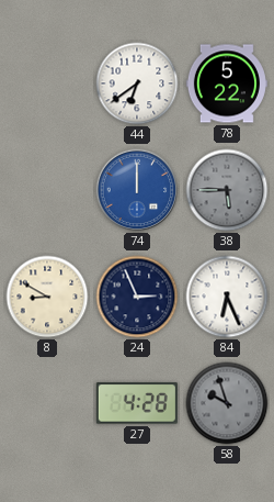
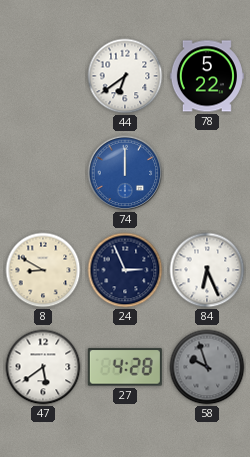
38: 5:45 -> none (227, 190)
47: none -> 5:39 (43, 367)
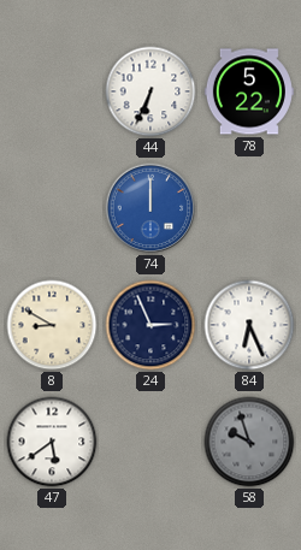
44: 6:39 -> 6:34 (150, 91)
27: 4:28 -> none (125, 367)
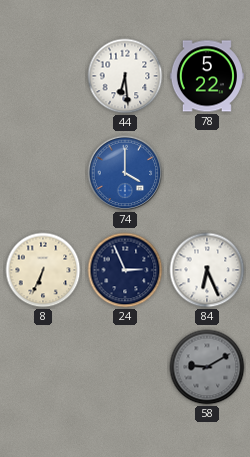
44: 6:34 -> 6:29 (125, 76)
74: 12:00 -> 4:00 (125, 173)
8: 8:50 -> 6:34 (43, 270)
47: 5:39 -> none (52, 442)
58: 9:57 -> 9:10 (207, 367)
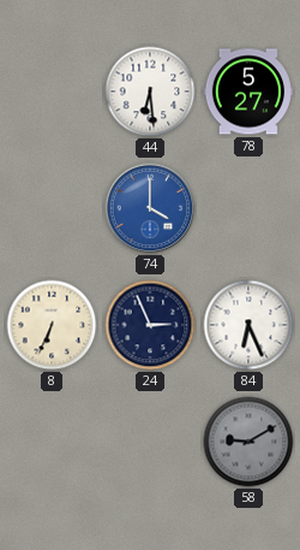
78: 5:22 -> 5:27 (248, 91)
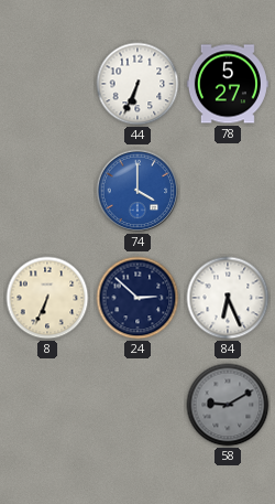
44: 6:29 -> 6:34 (137, 84)
24: 2:56 -> 2:52 (137, 298)
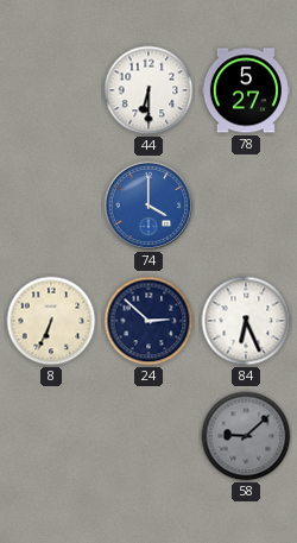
44: 6:34 -> 6:30 (148, 90)
58: 9:10 -> 9:08 (246, 436)
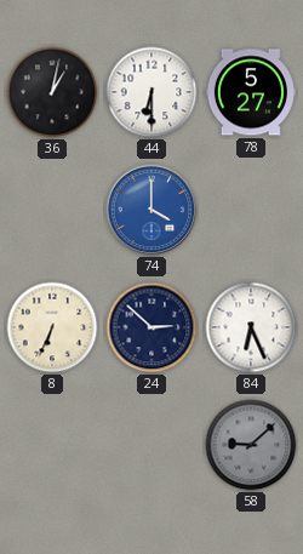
36: none -> 1:02 (52, 92)
